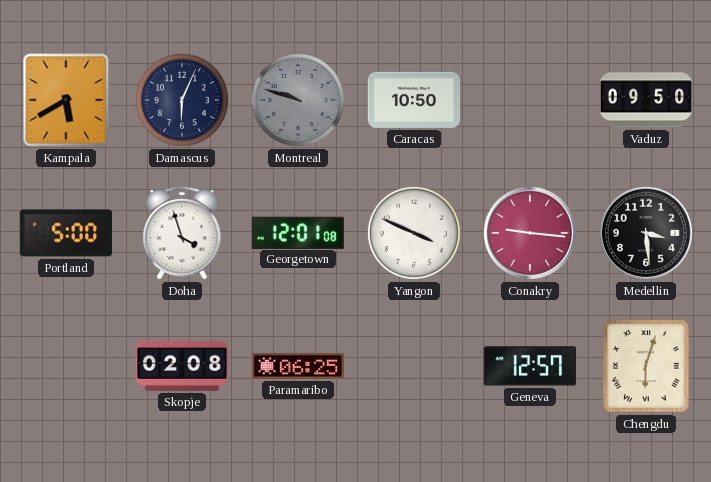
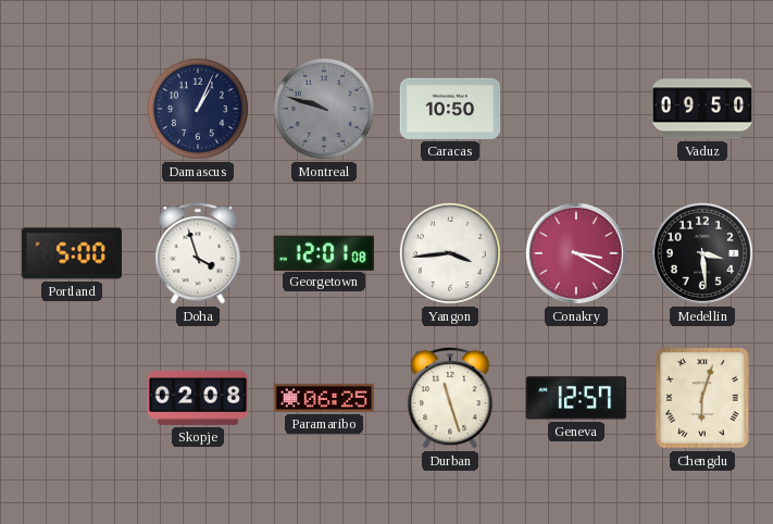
Kampala: 5:40 -> none (66, 100)
Damascus: 6:04 -> 1:04 (198, 109)
Yangon: 3:49 -> 3:44 (450, 253)
Conakry: 9:16 -> 3:20 (576, 253)
Durban: none -> 11:27 (450, 398)
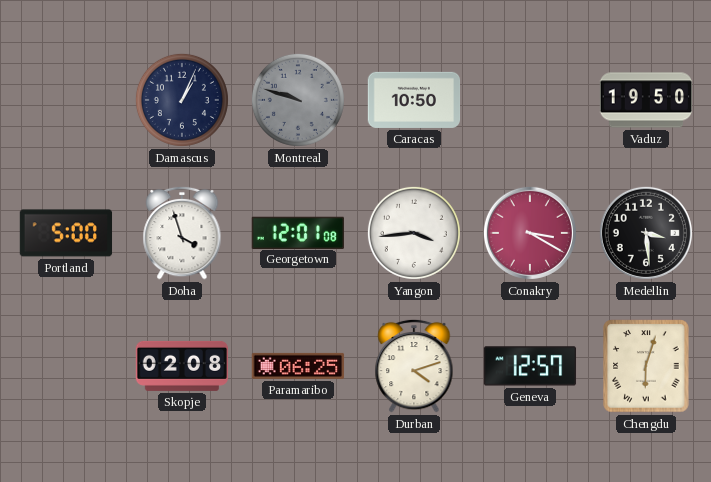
Vaduz: 09:50 -> 19:50 (646, 100)
Durban: 11:27 -> 4:12 (414, 366)
